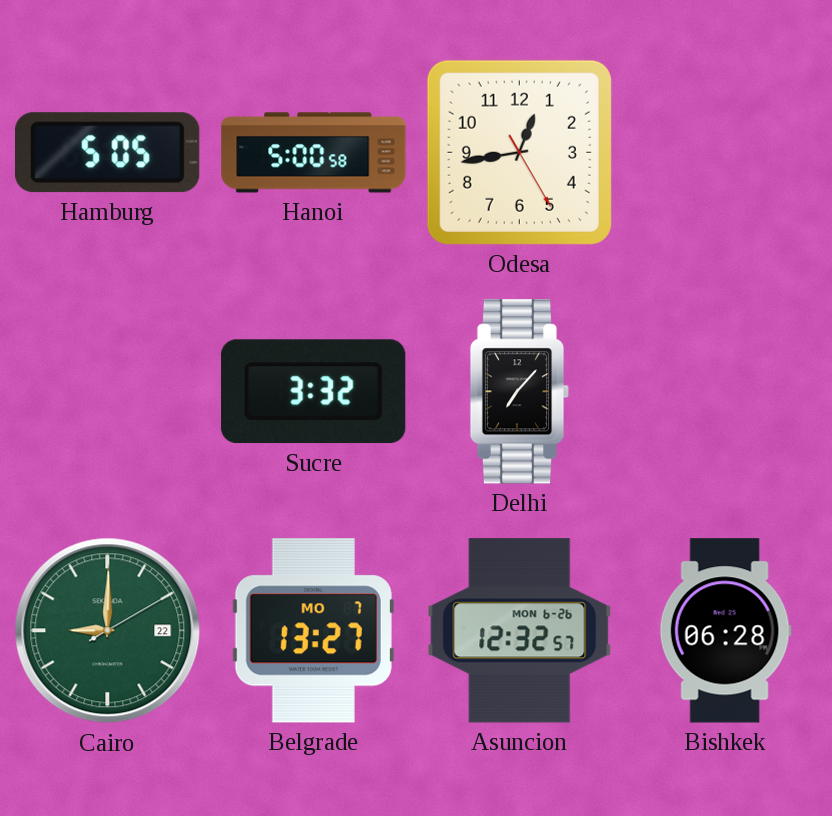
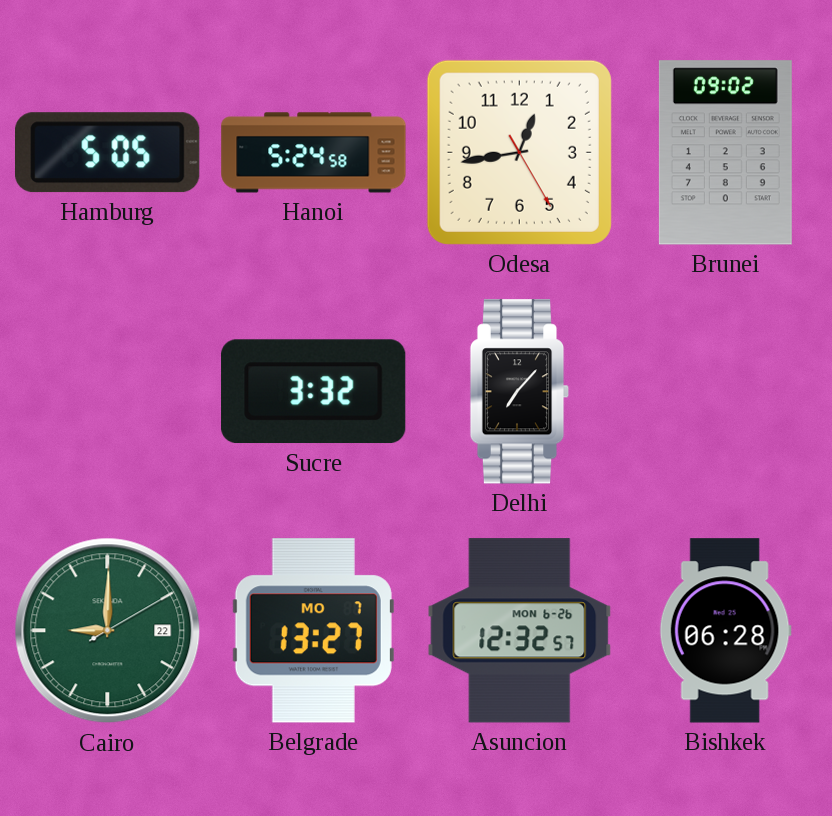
Hanoi: 5:00 -> 5:24 (314, 153)
Brunei: none -> 09:02 (725, 153)
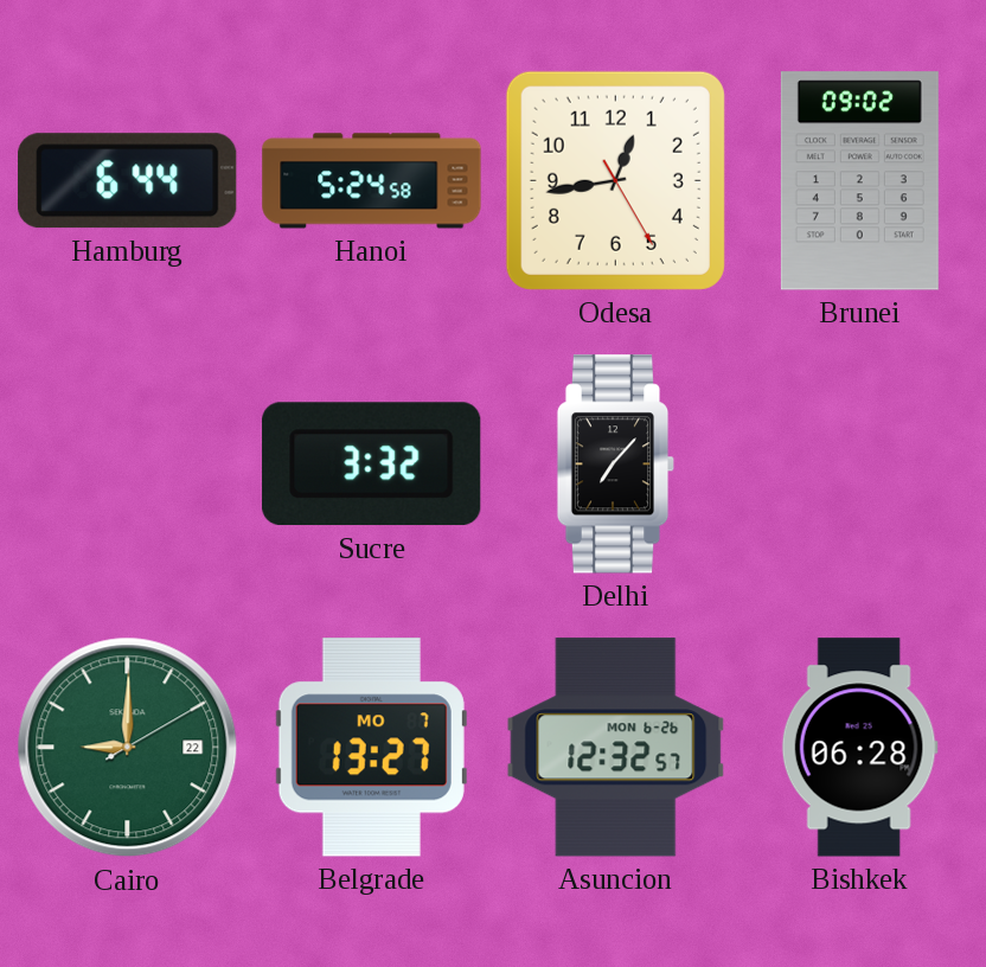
Hamburg: 5:05 -> 6:44 (128, 181)
